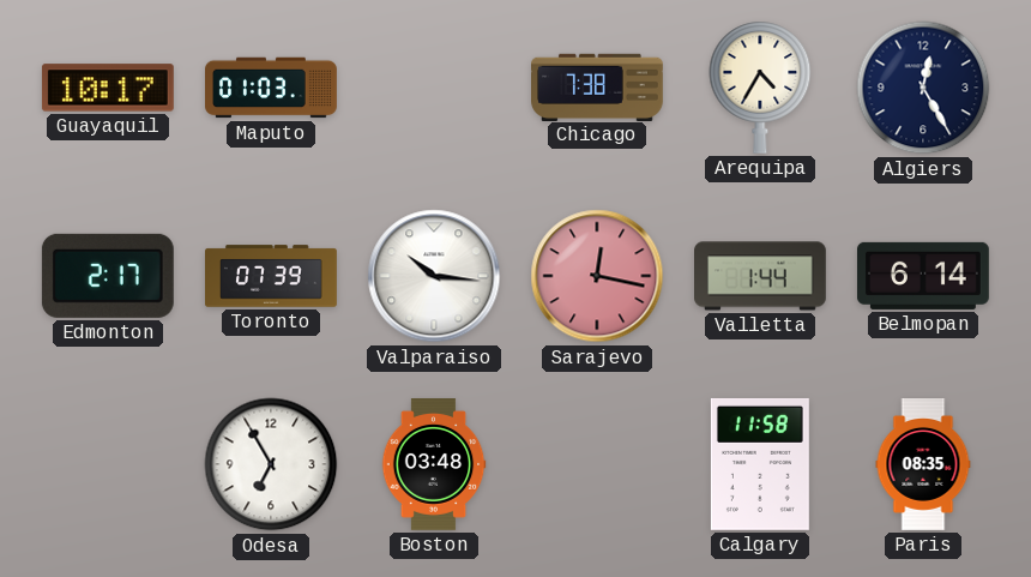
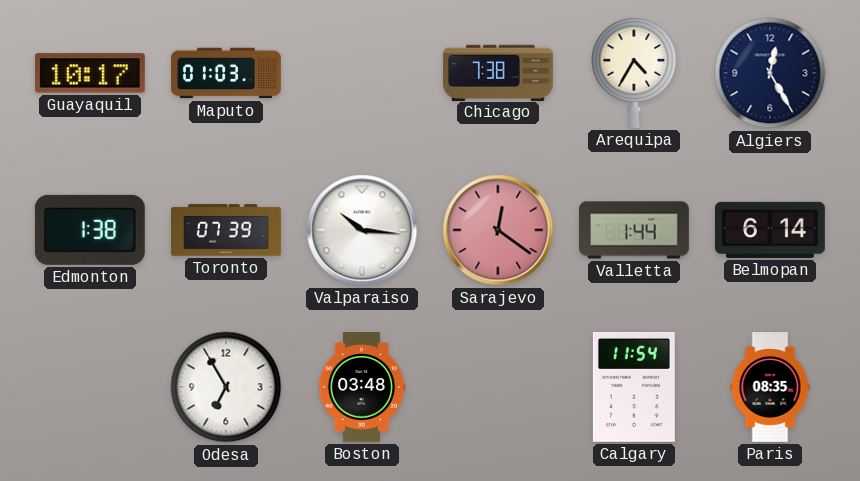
Edmonton: 2:17 -> 1:38 (90, 230)
Sarajevo: 12:17 -> 12:21 (498, 230)
Calgary: 11:58 -> 11:54 (634, 387)
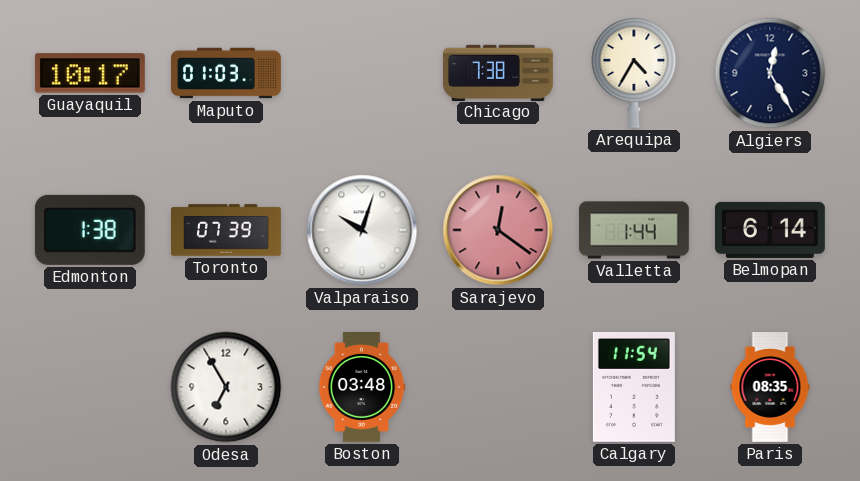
Valparaiso: 10:16 -> 10:03 (362, 230)
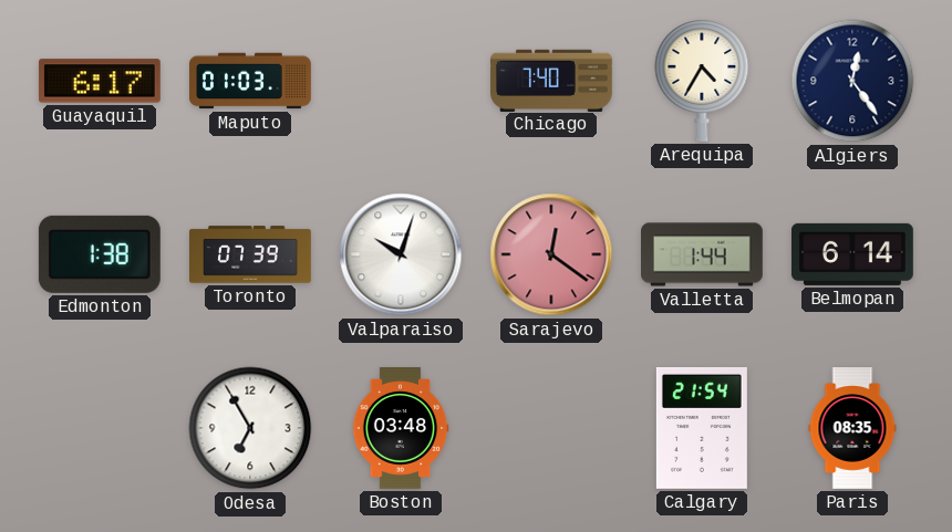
Guayaquil: 10:17 -> 6:17 (100, 81)
Chicago: 7:38 -> 7:40 (552, 80)
Algiers: 12:25 -> 12:24 (852, 81)
Calgary: 11:54 -> 21:54 (702, 428)
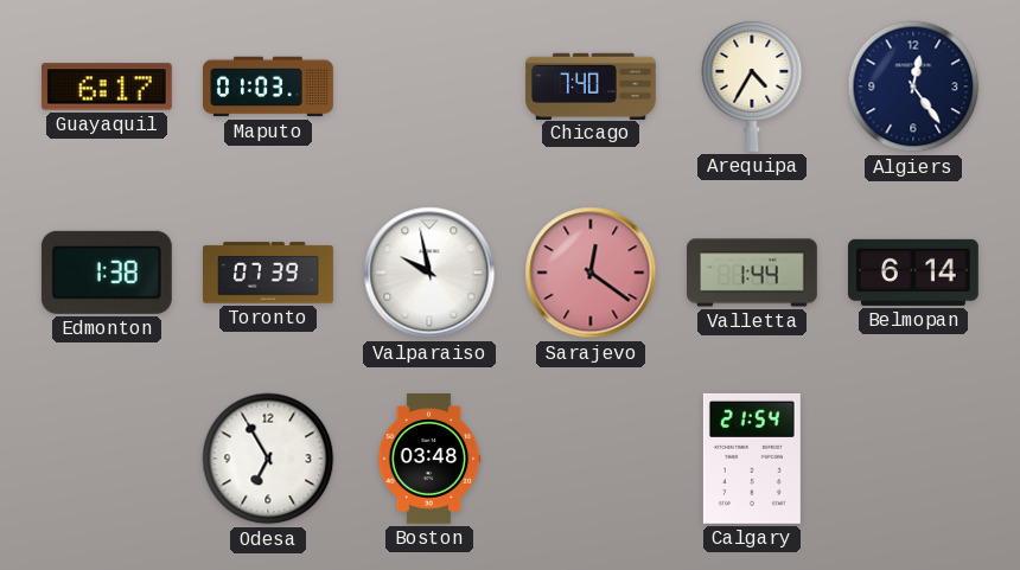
Valparaiso: 10:03 -> 9:58 (429, 273)
Paris: 08:35 -> none (852, 429)
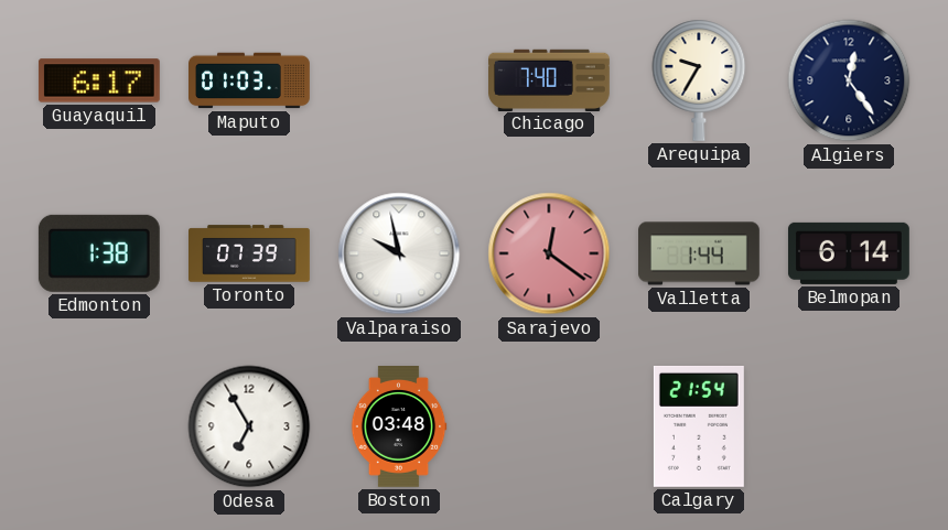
Arequipa: 4:35 -> 9:35 (699, 80)
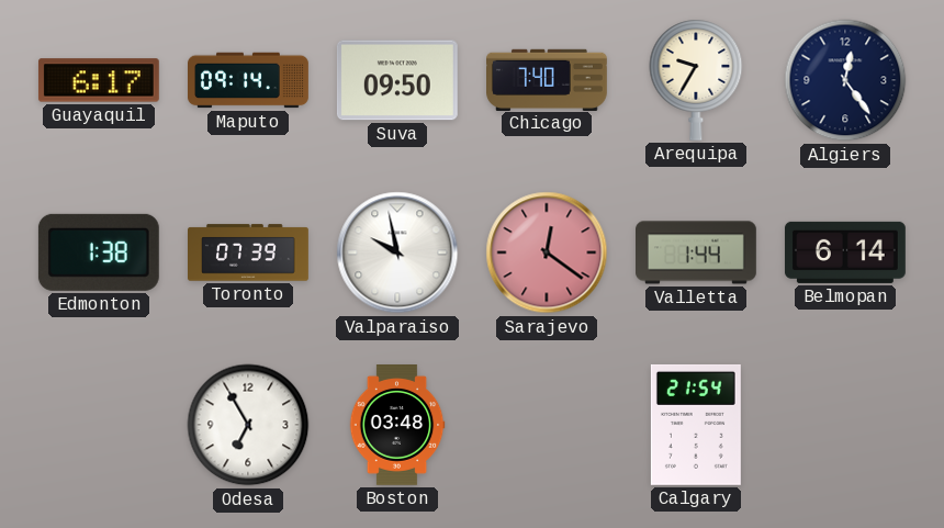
Maputo: 01:03 -> 09:14 (249, 80)
Suva: none -> 09:50 (397, 80)
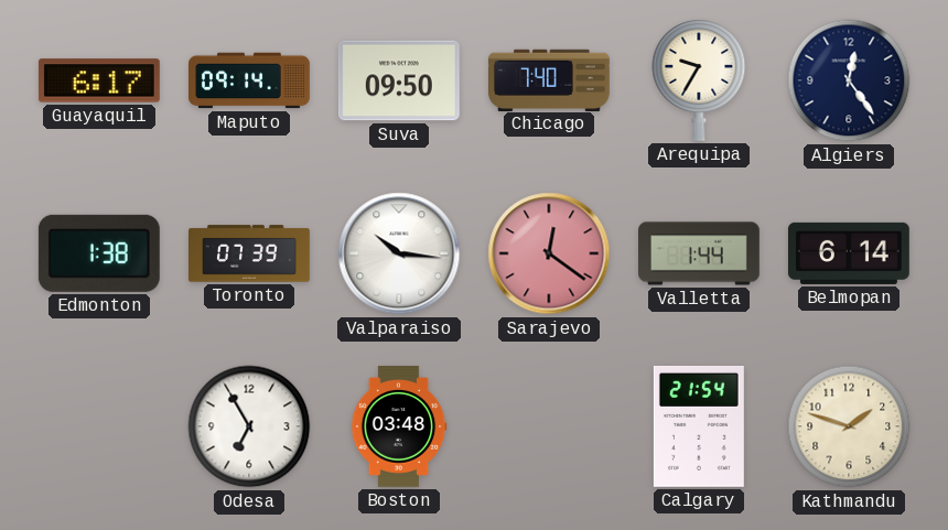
Valparaiso: 9:58 -> 10:16 (399, 253)
Kathmandu: none -> 1:48 (849, 426)
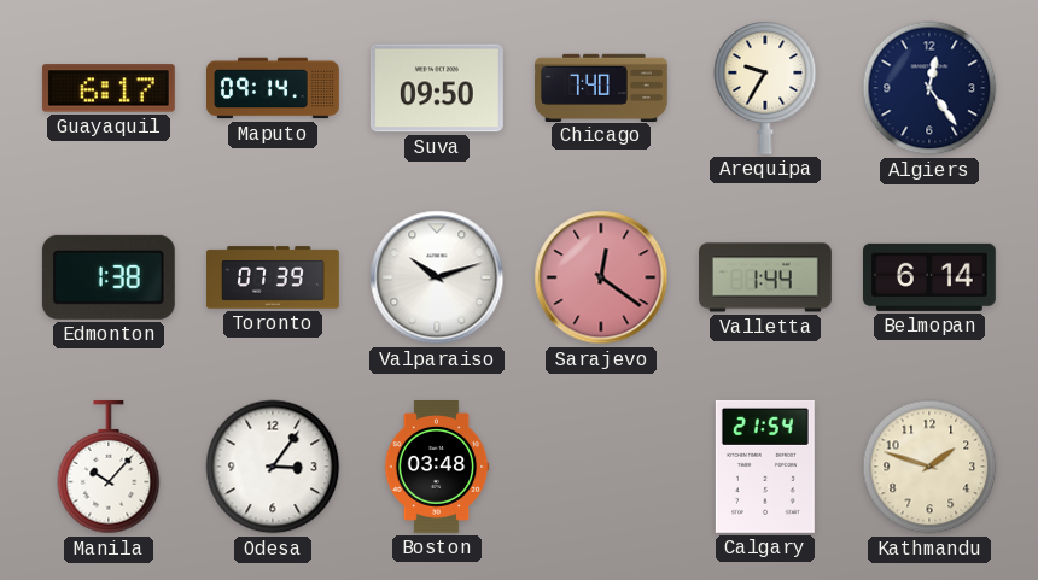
Valparaiso: 10:16 -> 10:12 (437, 277)
Manila: none -> 10:07 (109, 467)
Odesa: 6:55 -> 3:06 (273, 467)
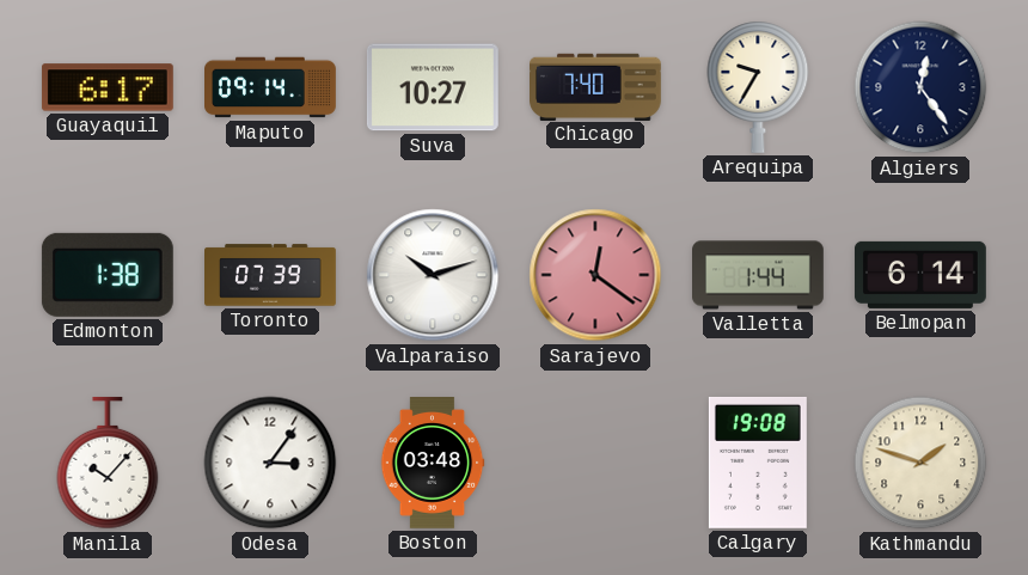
Suva: 09:50 -> 10:27 (433, 87)
Calgary: 21:54 -> 19:08 (758, 463)
